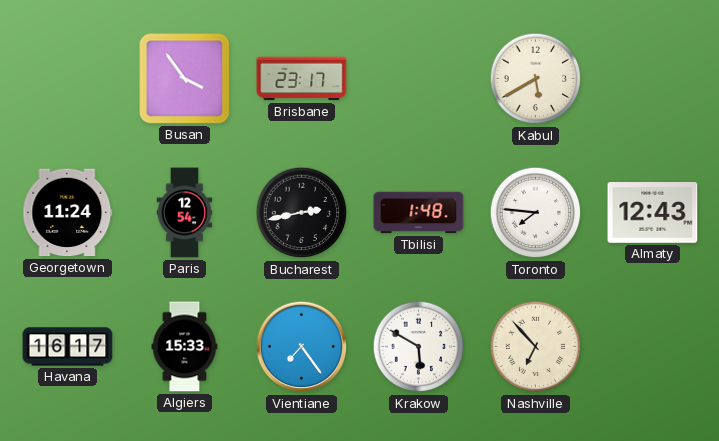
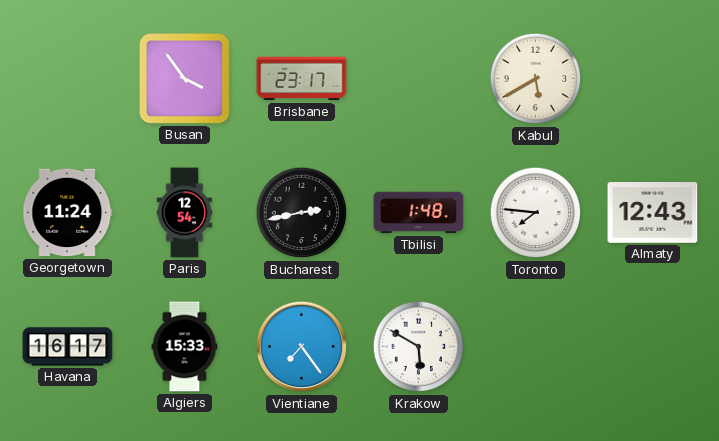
Nashville: 6:53 -> none (536, 347)
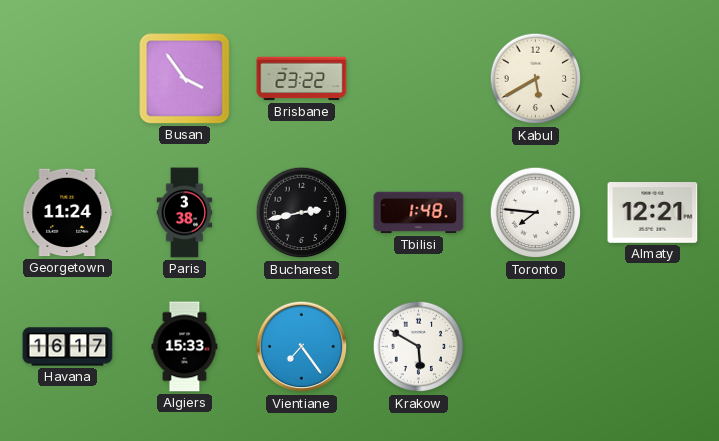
Brisbane: 23:17 -> 23:22 (302, 79)
Paris: 12:54 -> 3:38 (185, 213)
Almaty: 12:43 -> 12:21 (653, 213)
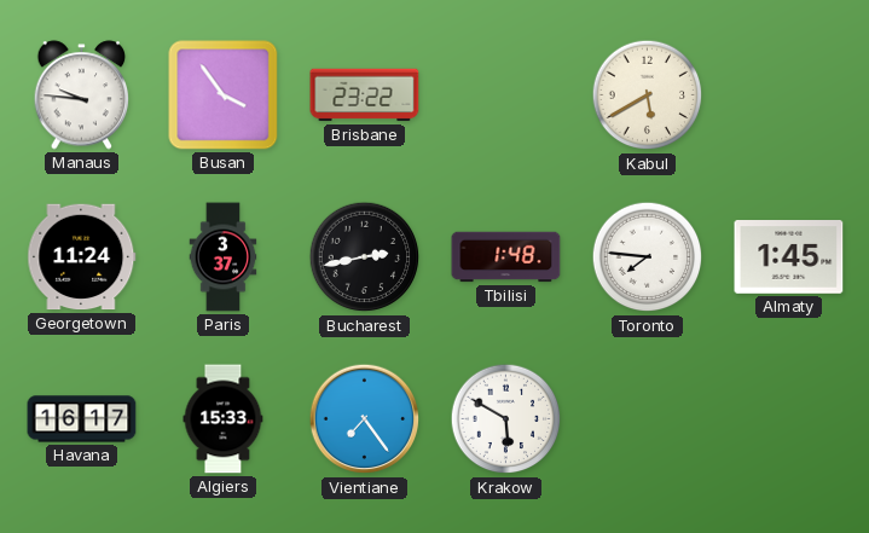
Manaus: none -> 9:46 (82, 95)
Paris: 3:38 -> 3:37 (224, 257)
Almaty: 12:21 -> 1:45 (789, 257)
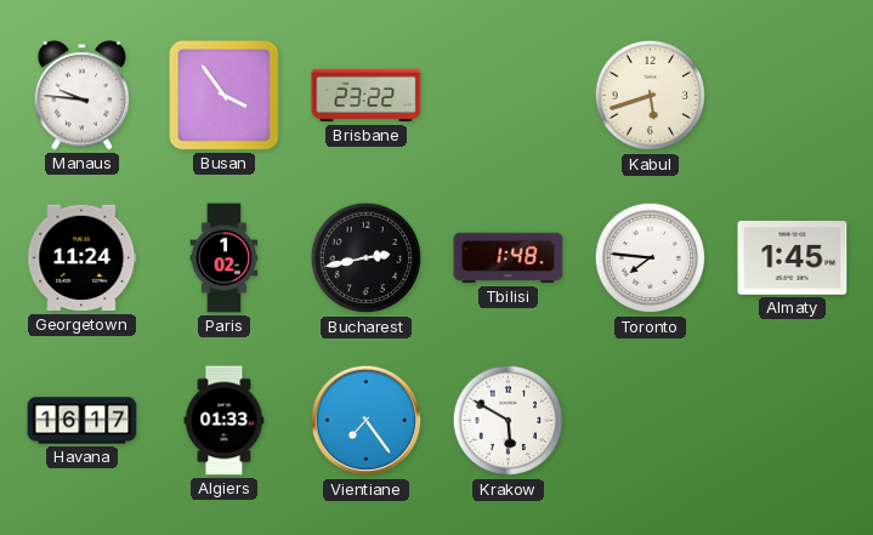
Kabul: 5:40 -> 5:42 (651, 96)
Paris: 3:37 -> 1:02 (225, 258)
Algiers: 15:33 -> 01:33 (225, 421)
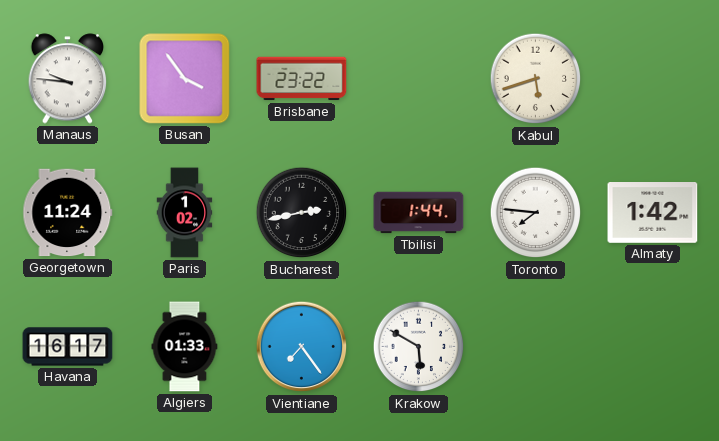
Tbilisi: 1:48 -> 1:44 (419, 213)
Almaty: 1:45 -> 1:42 (653, 213)
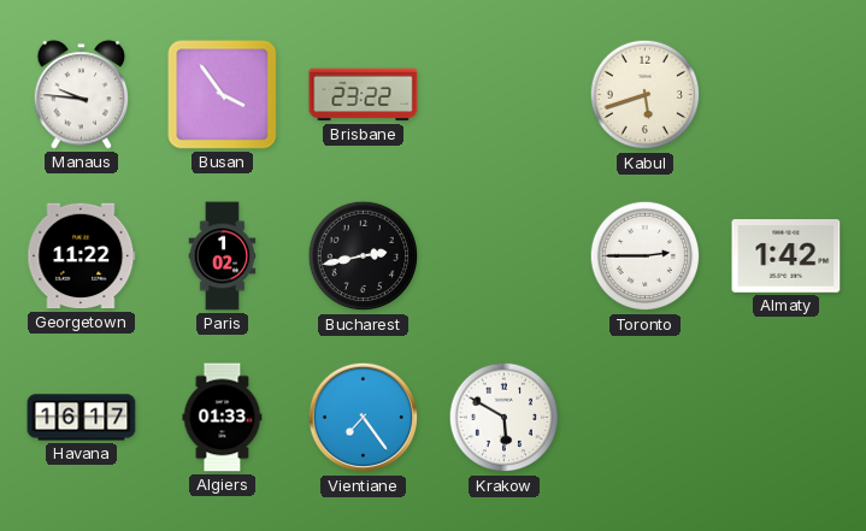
Georgetown: 11:24 -> 11:22 (82, 256)
Tbilisi: 1:44 -> none (419, 213)
Toronto: 7:46 -> 2:45 (646, 256)
